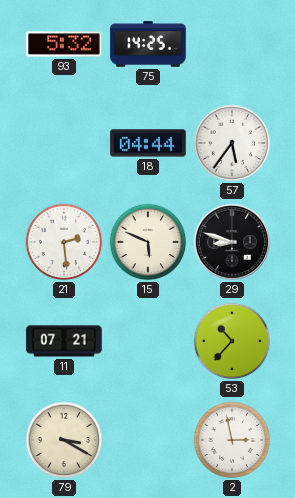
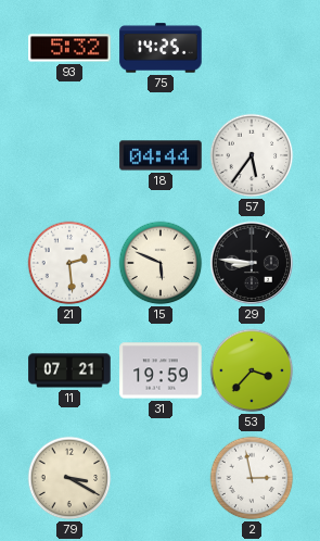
29: 8:48 -> 8:46 (252, 263)
31: none -> 19:59 (161, 370)
53: 10:37 -> 3:37 (252, 370)
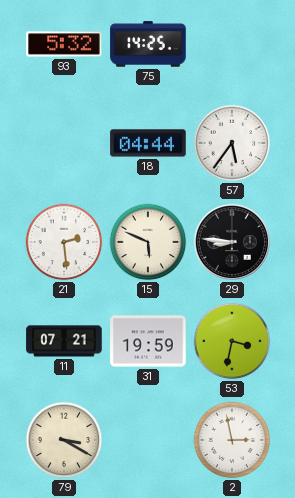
53: 3:37 -> 3:32 (232, 341)
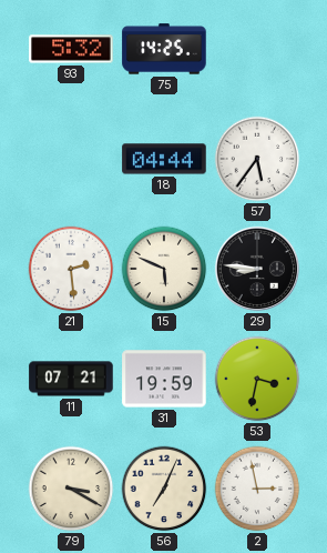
56: none -> 7:04 (164, 489)
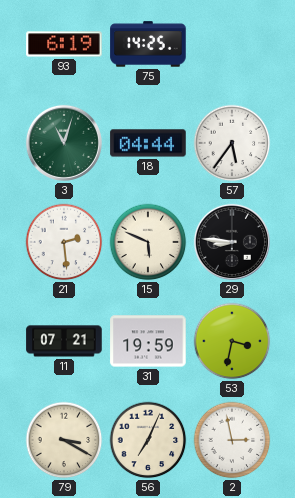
93: 5:32 -> 6:19 (64, 44)
3: none -> 11:03 (64, 143)
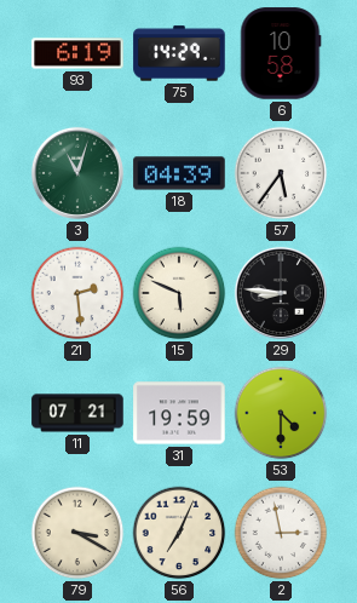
75: 14:25 -> 14:29 (179, 53)
6: none -> 10:58 (281, 53)
18: 04:44 -> 04:39 (179, 173)
53: 3:32 -> 4:30 (281, 413)
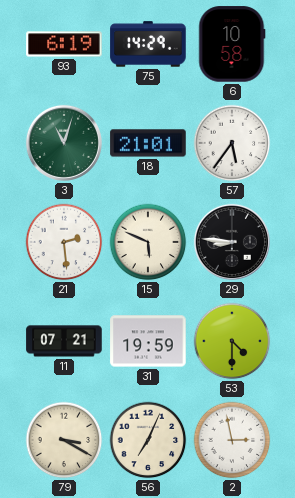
18: 04:39 -> 21:01 (148, 143)
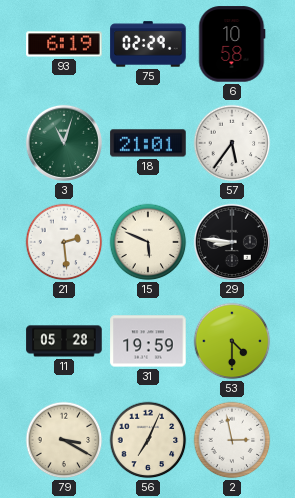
75: 14:29 -> 02:29 (148, 44)
11: 07:21 -> 05:28 (64, 341)
